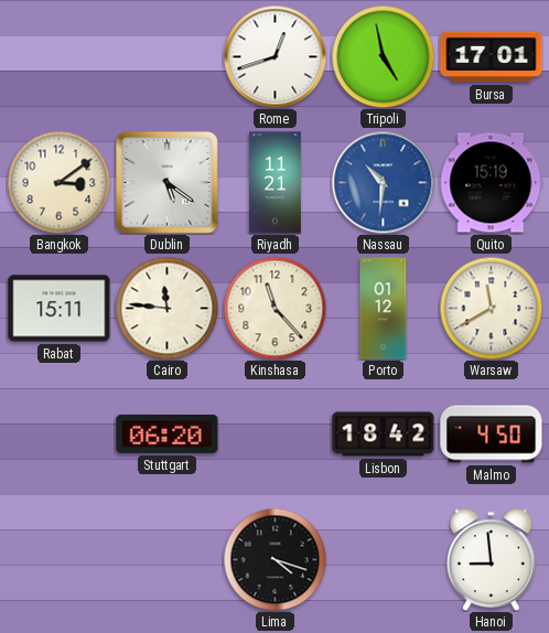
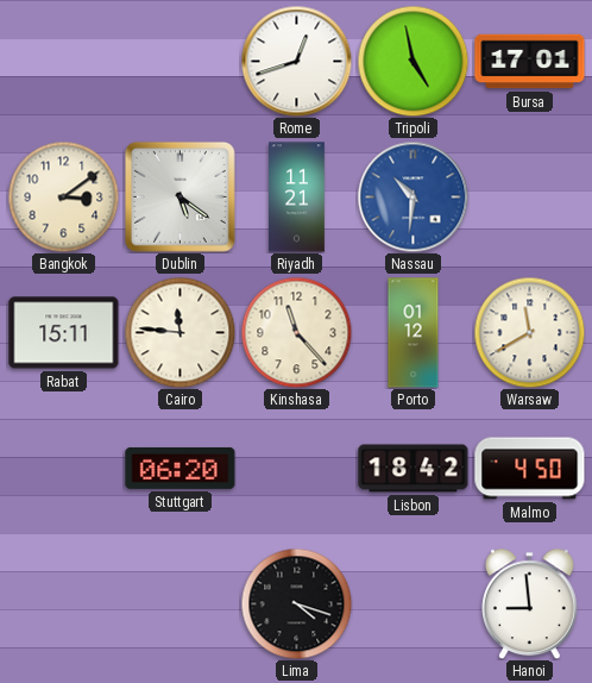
Quito: 15:19 -> none (491, 183)
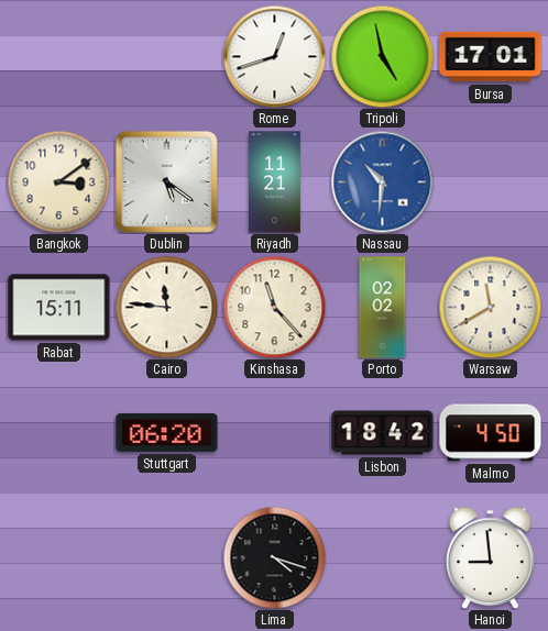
Porto: 01:12 -> 02:02 (383, 308)
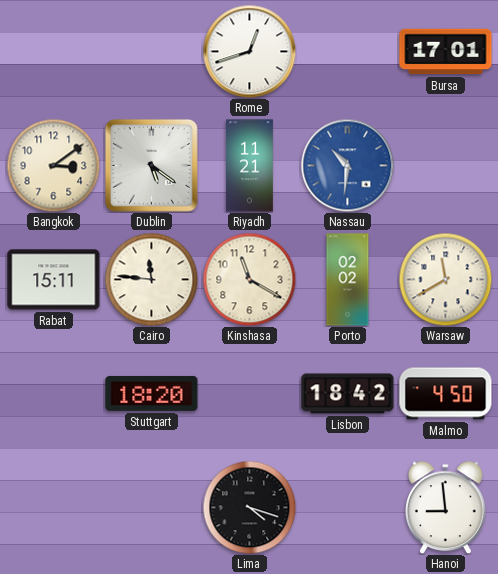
Tripoli: 4:58 -> none (382, 56)
Kinshasa: 11:23 -> 11:20 (249, 279)
Stuttgart: 06:20 -> 18:20 (152, 393)
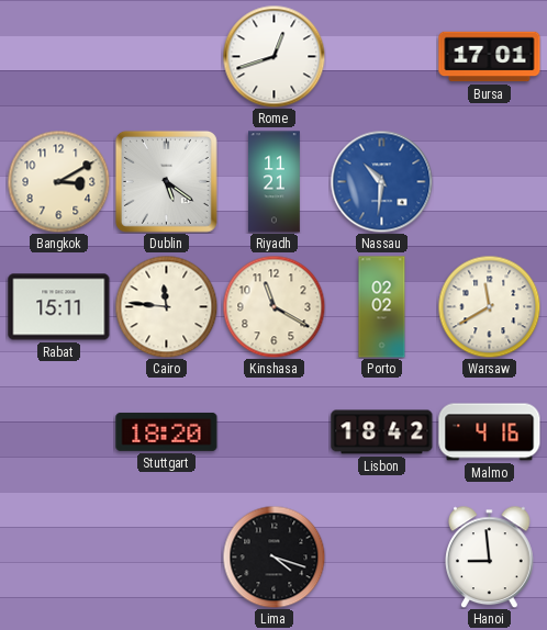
Bangkok: 3:09 -> 3:10 (58, 181)
Malmo: 4:50 -> 4:16 (490, 432)
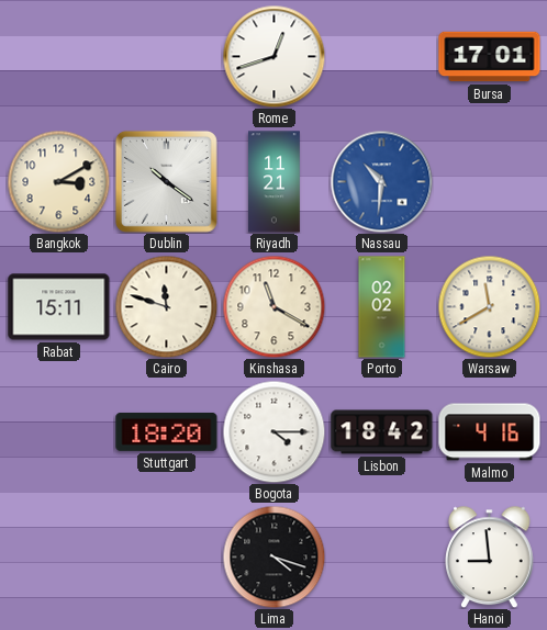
Dublin: 5:21 -> 10:21 (166, 181)
Cairo: 11:46 -> 11:48 (166, 306)
Bogota: none -> 4:15 (273, 431)
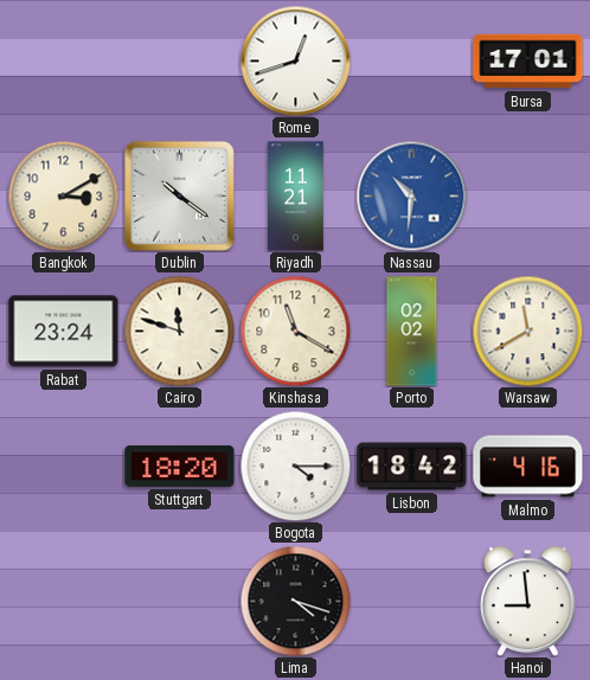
Rabat: 15:11 -> 23:24 (64, 332)
